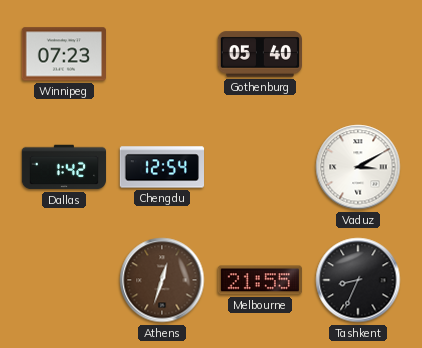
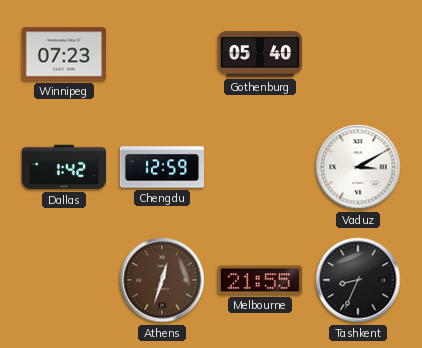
Chengdu: 12:54 -> 12:59 (162, 167)
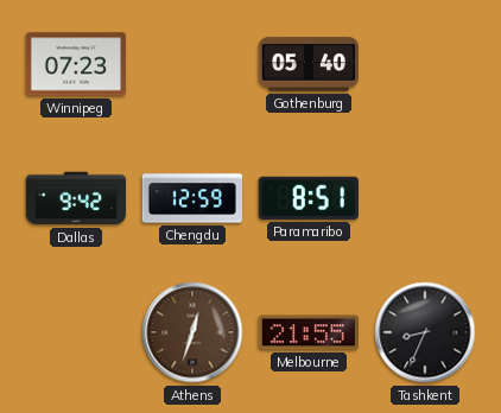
Dallas: 1:42 -> 9:42 (76, 198)
Paramaribo: none -> 8:51 (309, 198)
Vaduz: 3:10 -> none (358, 167)
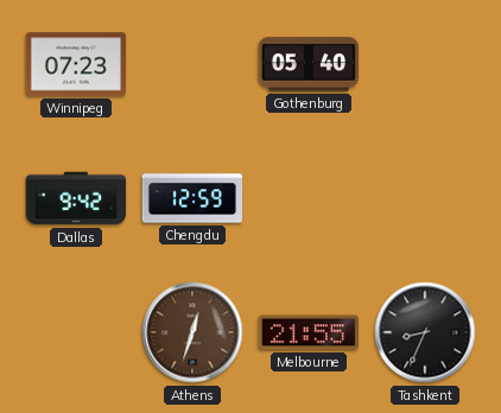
Paramaribo: 8:51 -> none (309, 198)
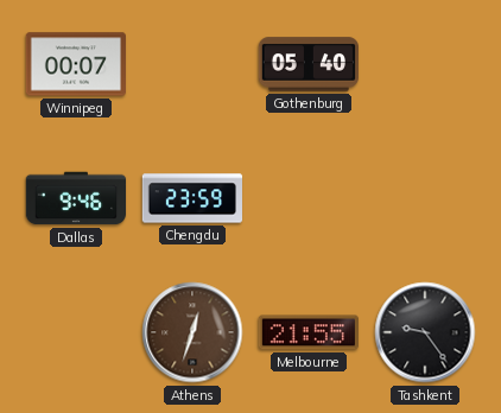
Winnipeg: 07:23 -> 00:07 (75, 64)
Dallas: 9:42 -> 9:46 (76, 198)
Chengdu: 12:59 -> 23:59 (192, 198)
Tashkent: 8:34 -> 9:24 (425, 332)
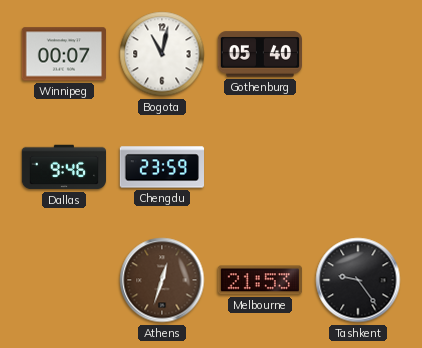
Bogota: none -> 11:02 (162, 54)
Melbourne: 21:55 -> 21:53 (259, 280)
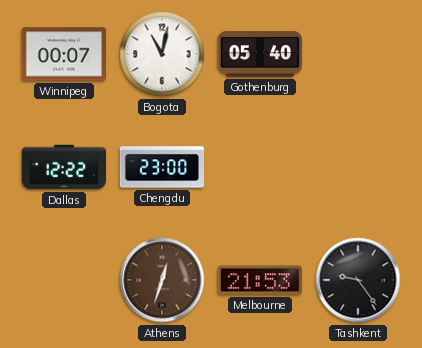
Dallas: 9:46 -> 12:22 (64, 167)
Chengdu: 23:59 -> 23:00 (162, 167)
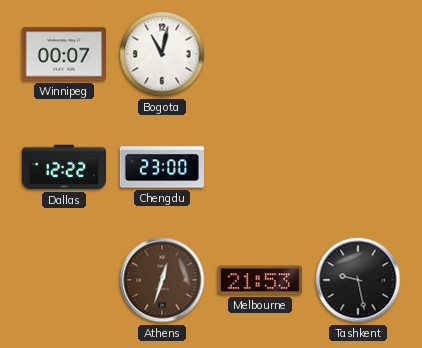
Gothenburg: 05:40 -> none (259, 54)
Tashkent: 9:24 -> 9:28 (358, 280)
